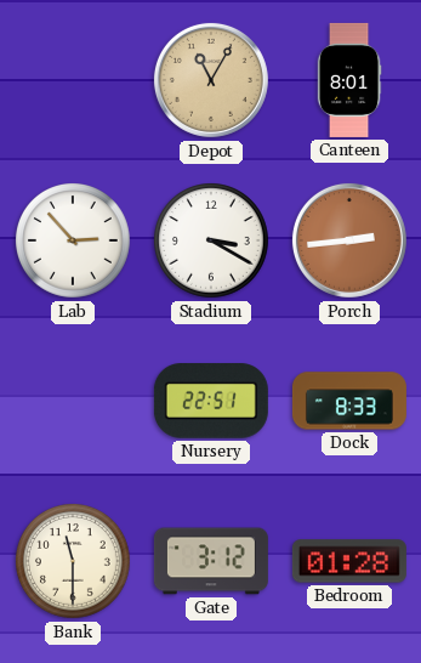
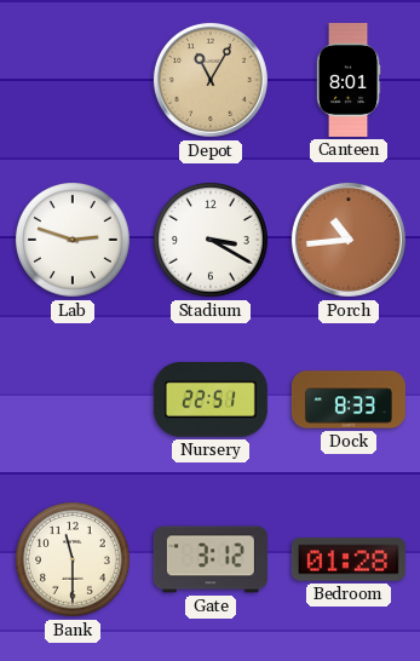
Lab: 2:53 -> 2:48 (74, 241)
Porch: 2:44 -> 10:44 (349, 240)
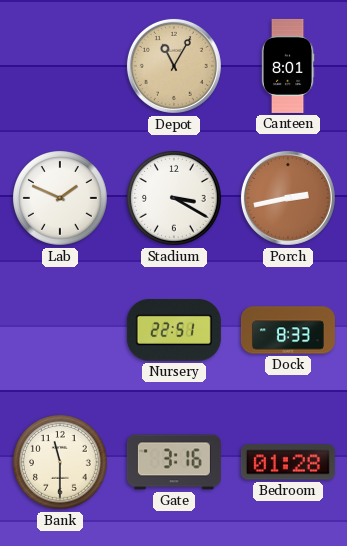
Lab: 2:48 -> 1:49 (61, 199)
Porch: 10:44 -> 2:43 (288, 198)
Gate: 3:12 -> 3:16 (174, 462)
